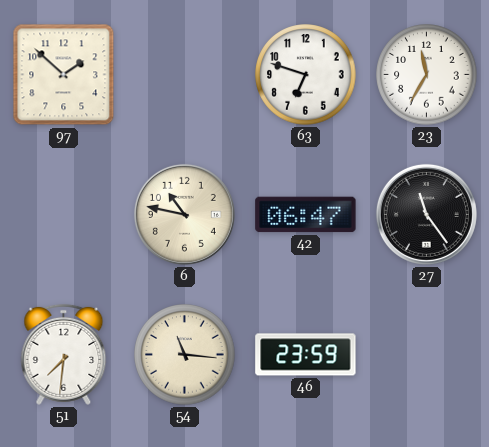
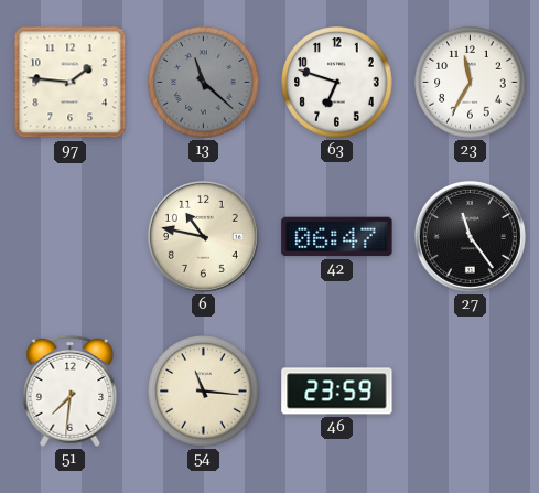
97: 1:52 -> 1:46 (71, 83)
13: none -> 11:22 (204, 83)
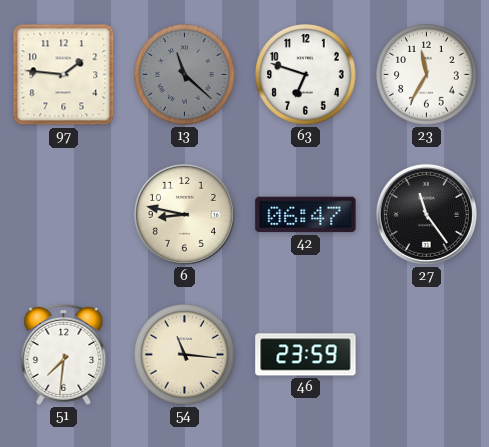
6: 10:47 -> 8:47 (184, 214)
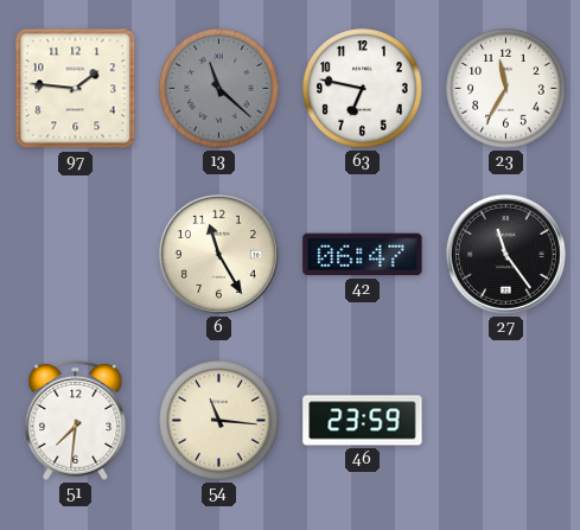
63: 6:48 -> 6:47 (363, 89)
6: 8:47 -> 11:25 (218, 254)
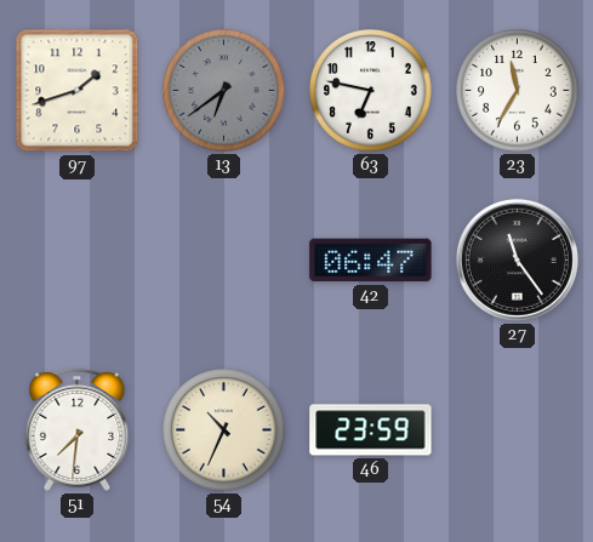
97: 1:46 -> 1:42 (78, 91)
13: 11:22 -> 6:39 (224, 91)
6: 11:25 -> none (218, 254)
54: 11:16 -> 10:34 (224, 430)
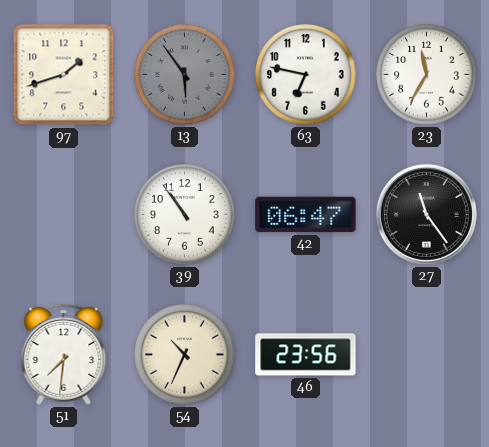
13: 6:39 -> 5:54 (185, 75)
39: none -> 10:54 (185, 215)
46: 23:59 -> 23:56 (306, 355)
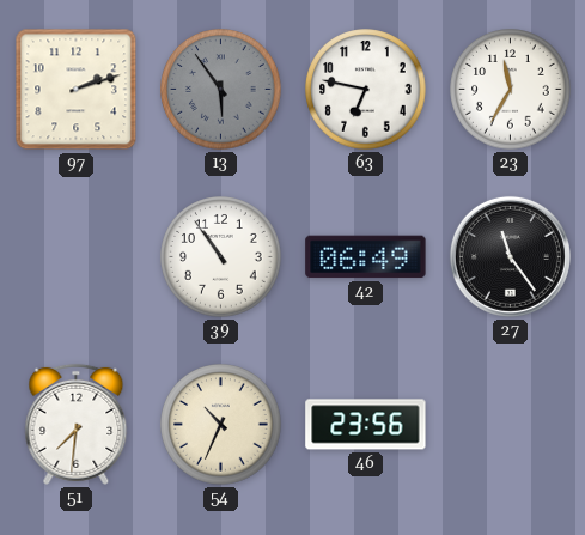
97: 1:42 -> 2:12 (77, 90)
42: 06:47 -> 06:49 (366, 257)
